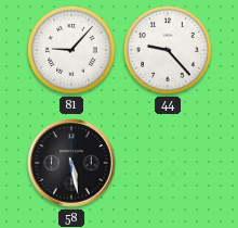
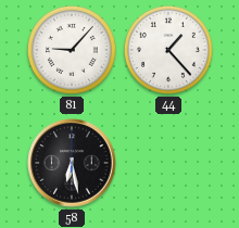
44: 9:23 -> 1:23 (168, 50)
58: 5:28 -> 6:28 (72, 163)
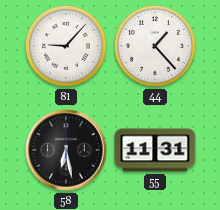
55: none -> 11:31 (155, 150)
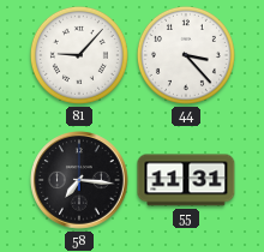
44: 1:23 -> 3:23 (186, 55)
58: 6:28 -> 7:16 (79, 180)
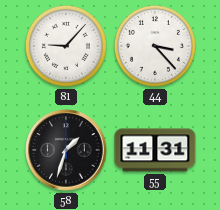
58: 7:16 -> 1:33 (66, 150)
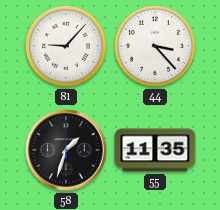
55: 11:31 -> 11:35 (155, 150)
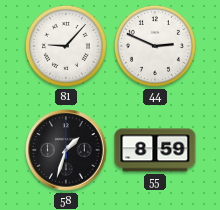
44: 3:23 -> 2:49 (155, 46)
55: 11:35 -> 8:59 (155, 150)
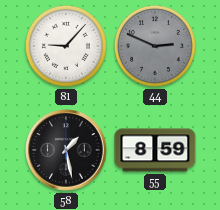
44 dial: white -> grey (155, 46)
58: 1:33 -> 1:28 (66, 150)
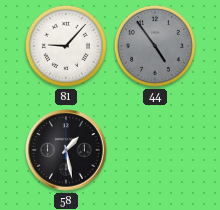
44: 2:49 -> 4:54 (155, 46)
55: 8:59 -> none (155, 150)
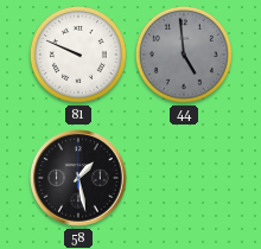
81: 9:07 -> 9:49 (78, 55)
44: 4:54 -> 4:59 (184, 55)
